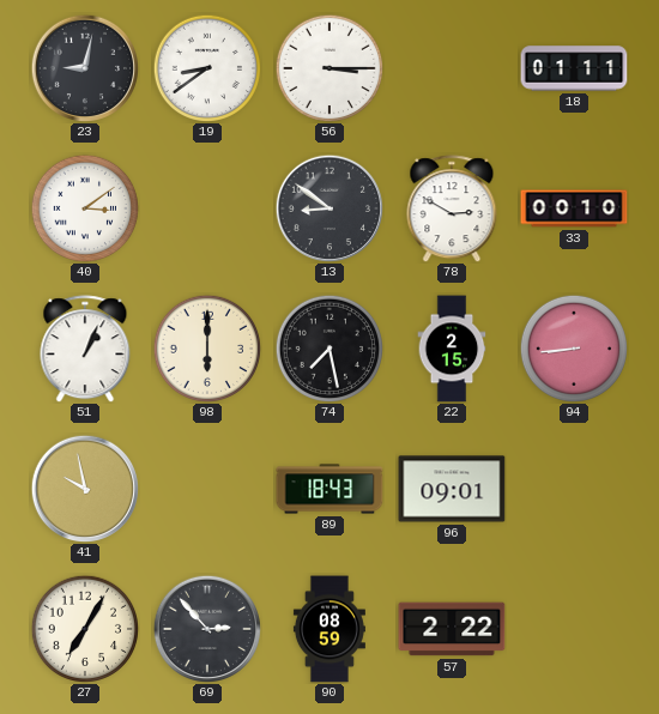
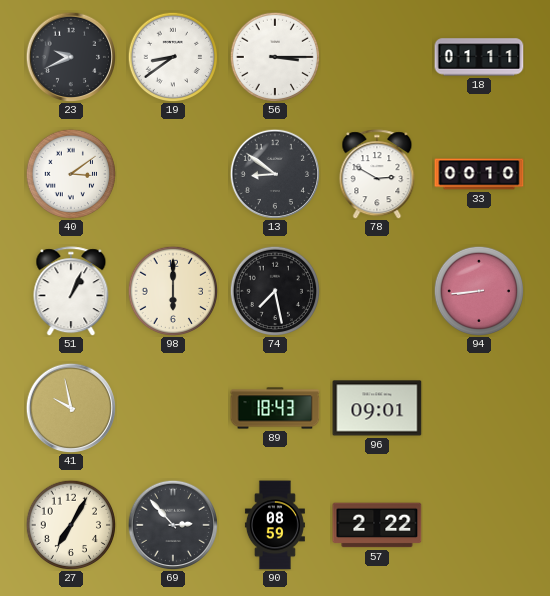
23: 9:02 -> 9:41 (70, 56)
22: 2:15 -> none (452, 349)
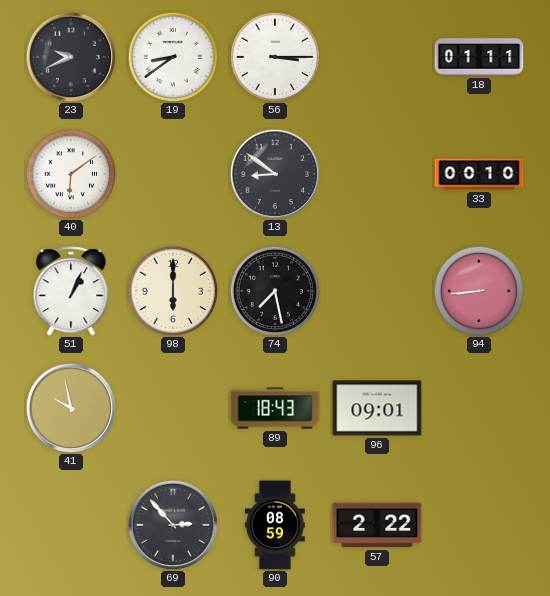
40: 3:09 -> 6:09 (71, 174)
78: 2:50 -> none (377, 174)
27: 7:05 -> none (71, 525)
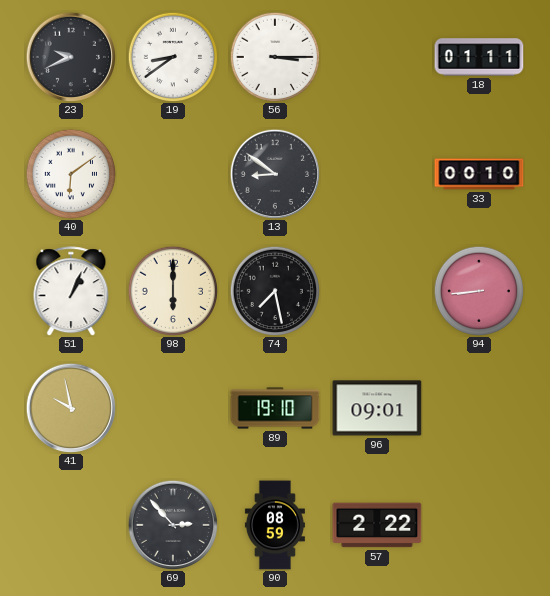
89: 18:43 -> 19:10 (275, 408)
